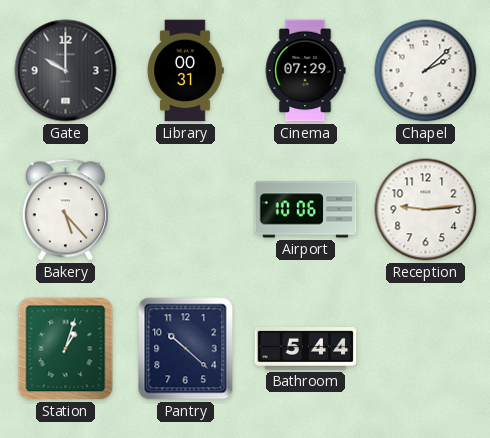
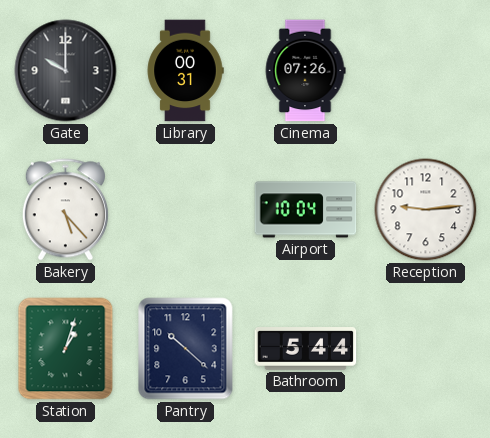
Cinema: 07:29 -> 07:26 (305, 71)
Chapel: 2:08 -> none (426, 71)
Airport: 10:06 -> 10:04 (306, 210)
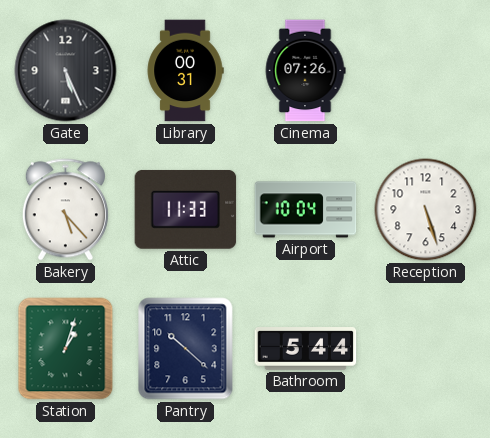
Gate: 10:00 -> 5:26 (66, 71)
Attic: none -> 11:33 (186, 209)
Reception: 9:14 -> 5:27 (426, 210)
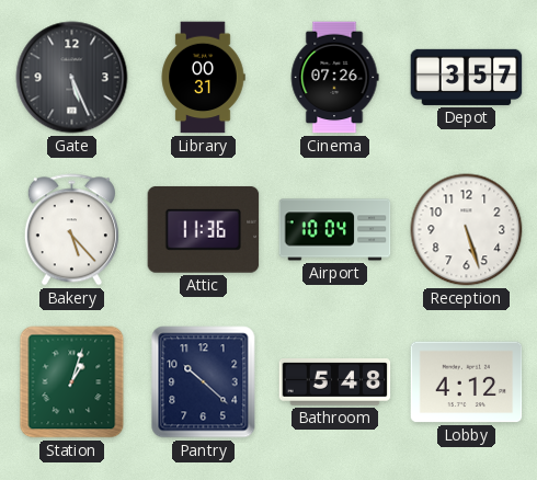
Depot: none -> 3:57 (467, 77)
Attic: 11:33 -> 11:36 (204, 229)
Bathroom: 5:44 -> 5:48 (335, 382)
Lobby: none -> 4:12 (467, 382)
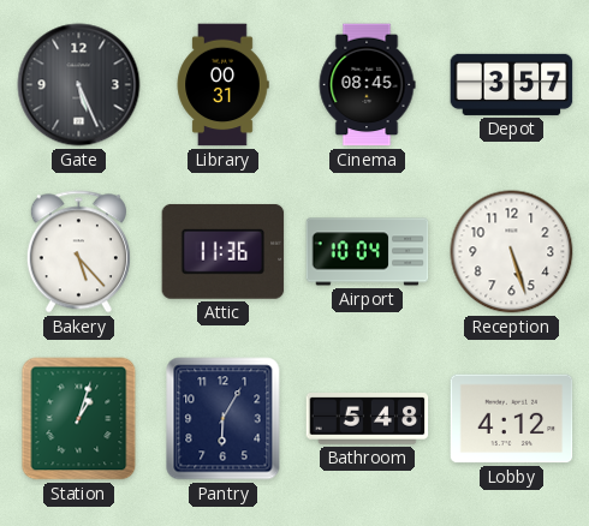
Cinema: 07:26 -> 08:45 (367, 85)
Pantry: 10:22 -> 6:05 (224, 419)
